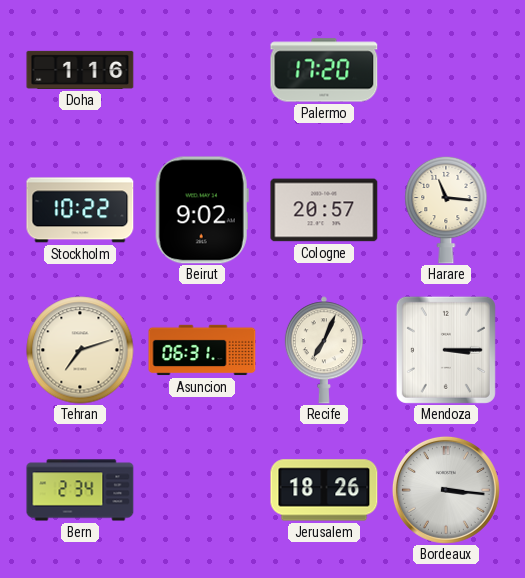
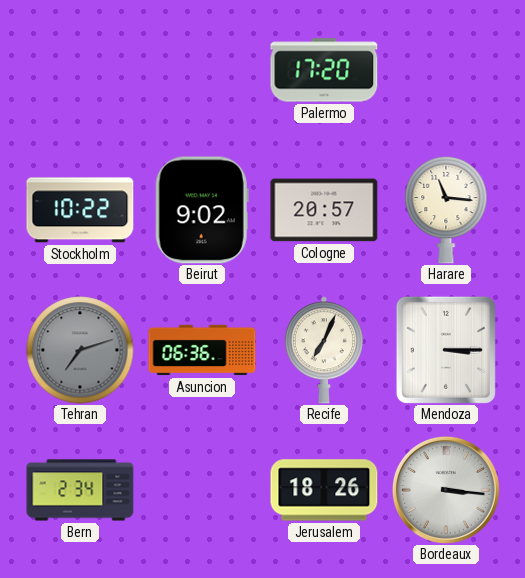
Doha: 1:16 -> none (80, 70)
Tehran dial: cream -> grey (80, 350)
Asuncion: 06:31 -> 06:36 (202, 350)
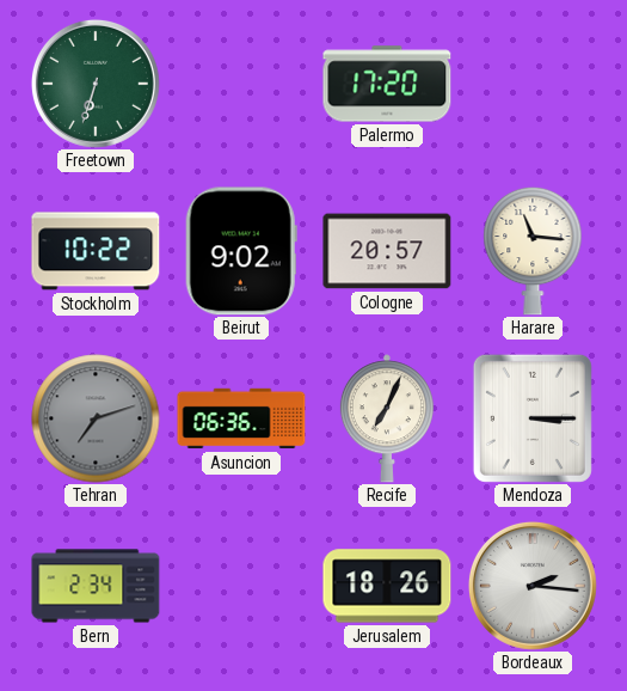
Freetown: none -> 6:33 (96, 84)
Bordeaux: 3:16 -> 2:16 (533, 586)
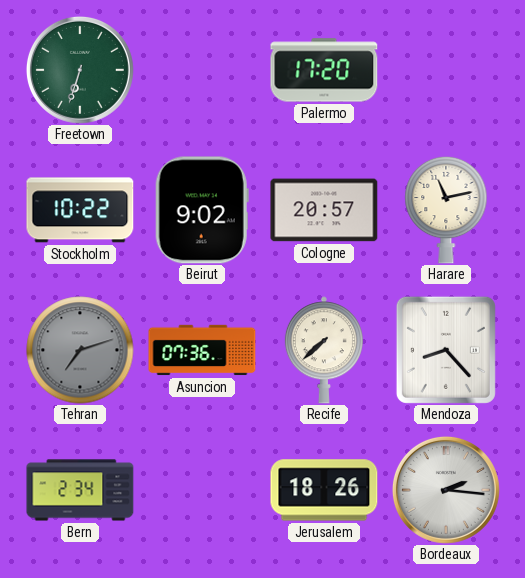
Harare: 11:16 -> 11:13 (446, 210)
Asuncion: 06:36 -> 07:36 (202, 350)
Recife: 7:04 -> 7:38 (324, 350)
Mendoza: 3:15 -> 8:23 (446, 350)
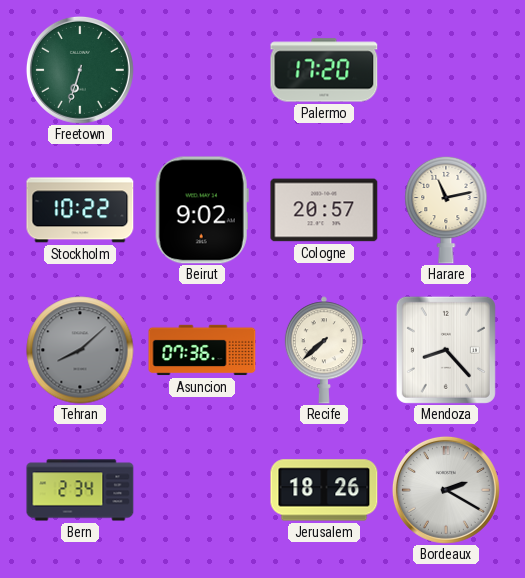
Tehran: 7:12 -> 8:08 (80, 350)
Bordeaux: 2:16 -> 2:20 (446, 490)
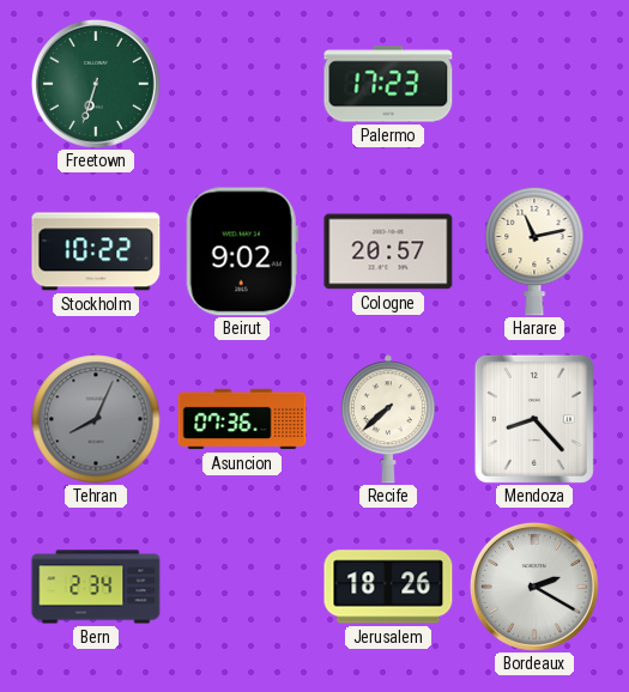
Palermo: 17:20 -> 17:23 (388, 84)
Tehran: 8:08 -> 8:04 (96, 419)
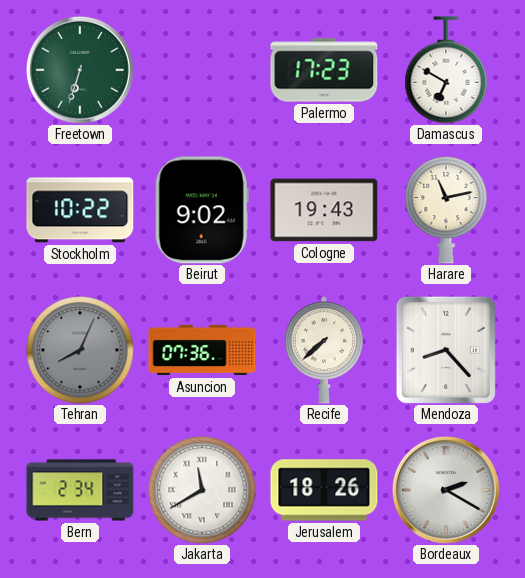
Damascus: none -> 6:50 (446, 70)
Cologne: 20:57 -> 19:43 (324, 210)
Jakarta: none -> 11:40 (202, 490)
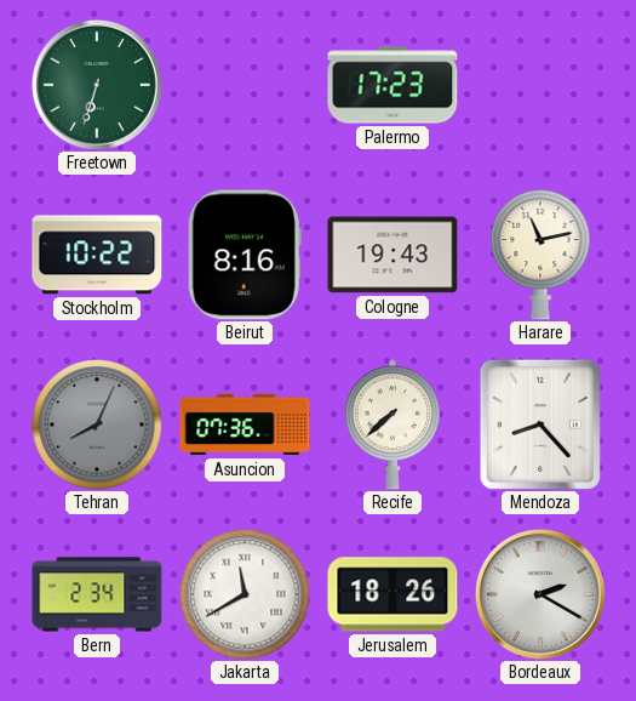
Damascus: 6:50 -> none (446, 70)
Beirut: 9:02 -> 8:16 (245, 255)
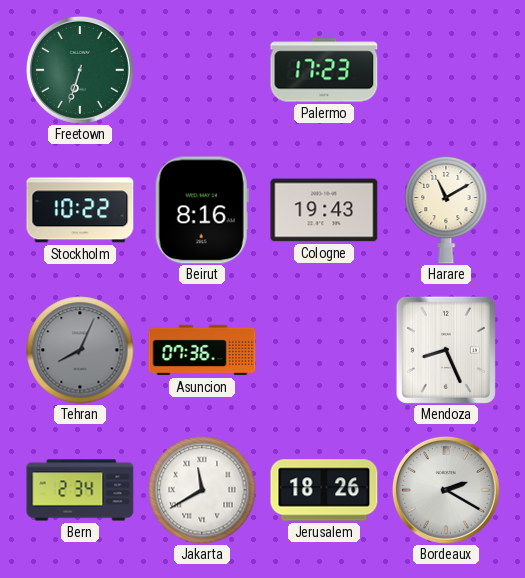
Harare: 11:13 -> 11:10 (446, 210)
Recife: 7:38 -> none (393, 424)
Mendoza: 8:23 -> 8:26 (446, 350)
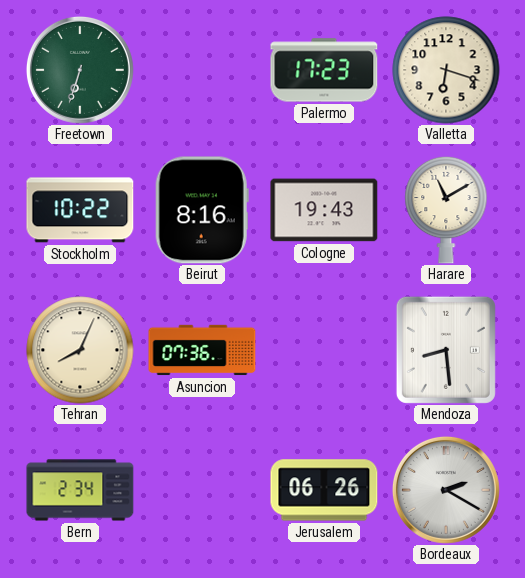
Valletta: none -> 6:18 (446, 70)
Tehran dial: grey -> cream (80, 350)
Mendoza: 8:26 -> 8:29 (446, 350)
Jakarta: 11:40 -> none (202, 490)
Jerusalem: 18:26 -> 06:26 (324, 490)
